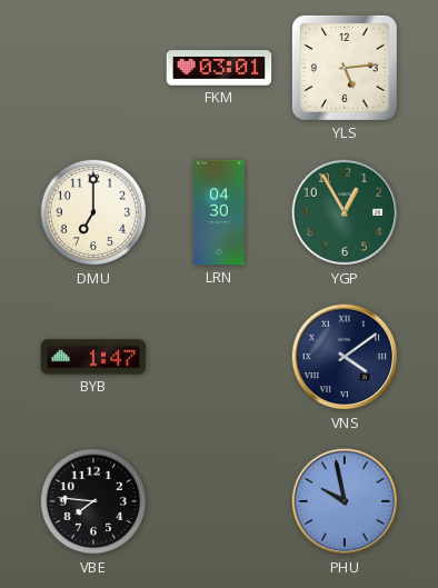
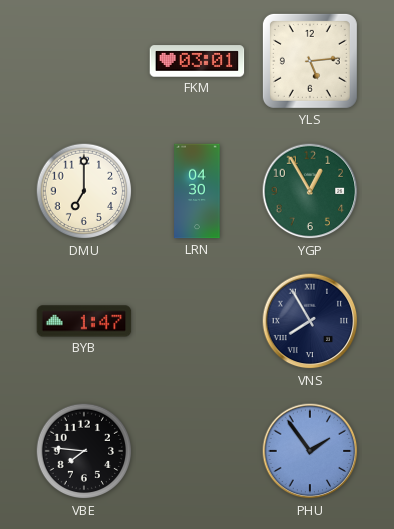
VNS: 4:09 -> 7:55 (310, 321)
PHU: 9:58 -> 1:54 (310, 451)
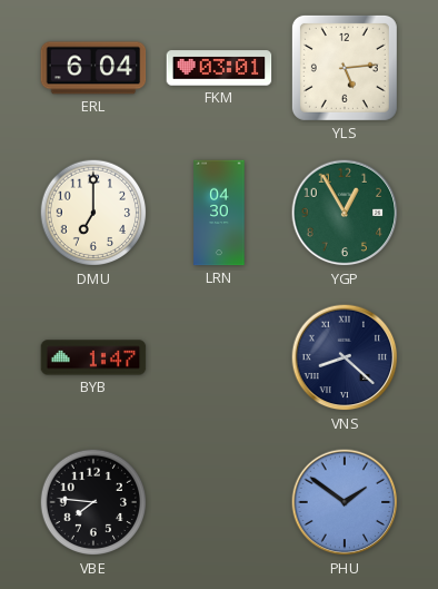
ERL: none -> 6:04 (93, 68)
VNS: 7:55 -> 8:22 (345, 357)
PHU: 1:54 -> 1:51 (345, 502)
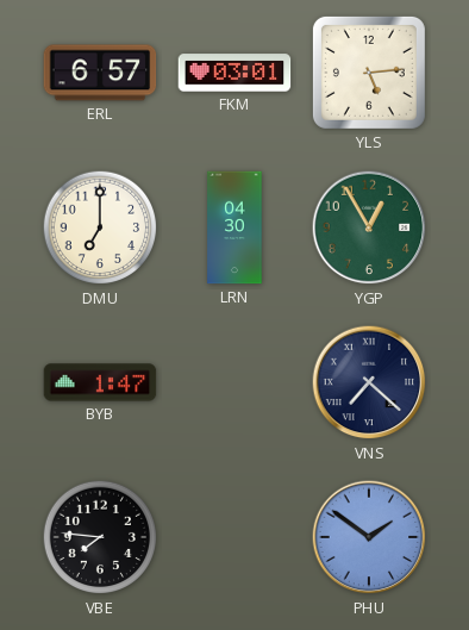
ERL: 6:04 -> 6:57 (100, 73)
VNS: 8:22 -> 7:22 (369, 382)
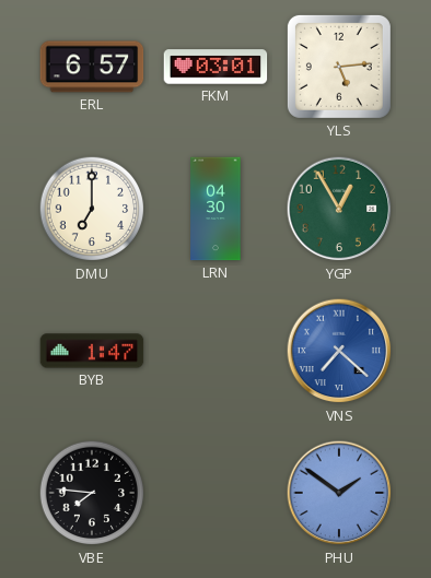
VNS dial: navy -> blue (339, 351)
